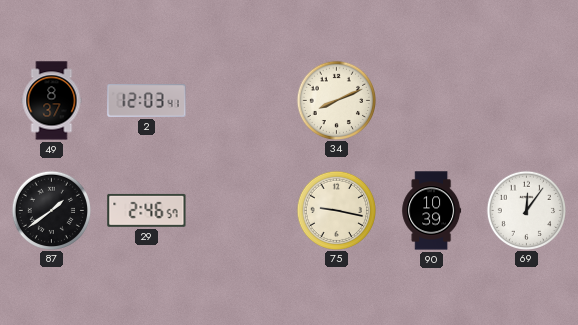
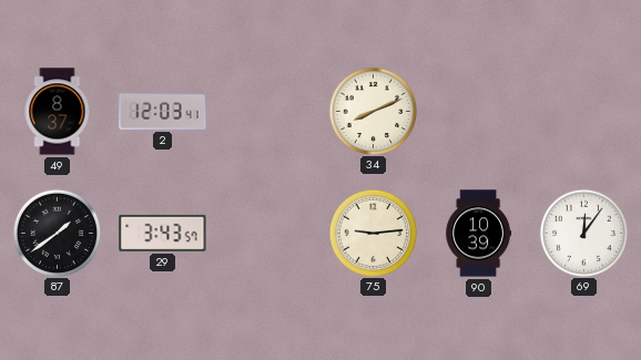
29: 2:46 -> 3:43 (163, 233)
75: 9:17 -> 9:14 (373, 233)
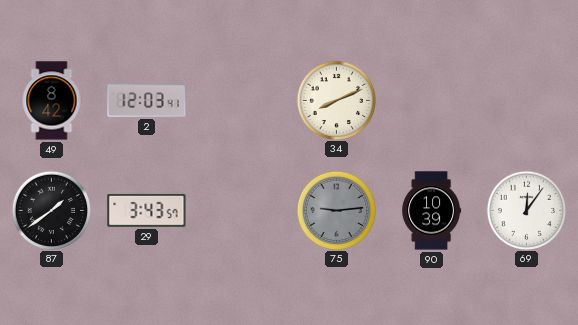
49: 8:37 -> 8:42 (52, 101)
75 dial: cream -> grey (336, 210)
